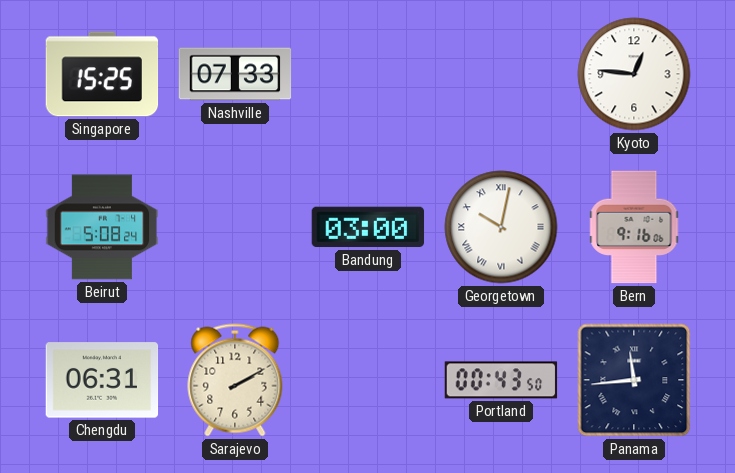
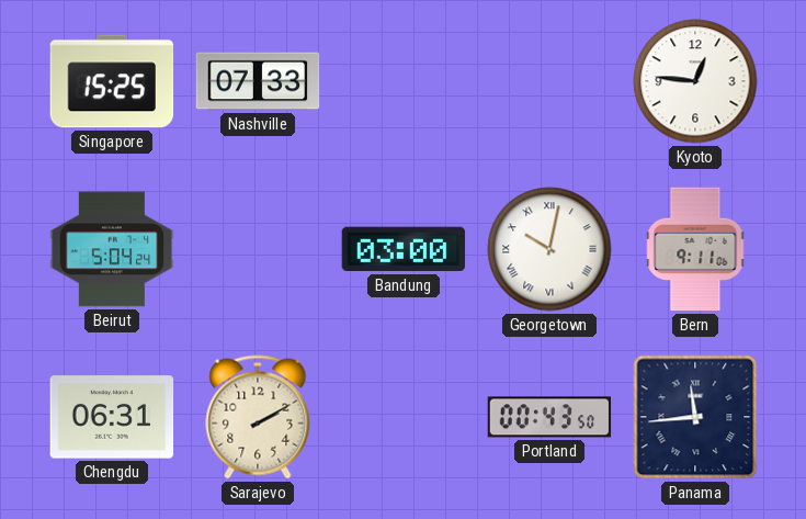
Beirut: 5:08 -> 5:04 (112, 249)
Bern: 9:16 -> 9:11 (695, 249)
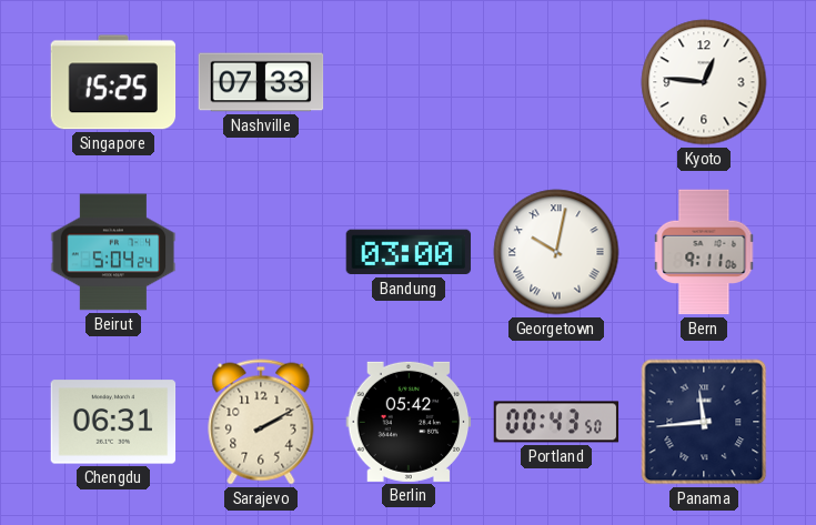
Berlin: none -> 05:42 (409, 422)
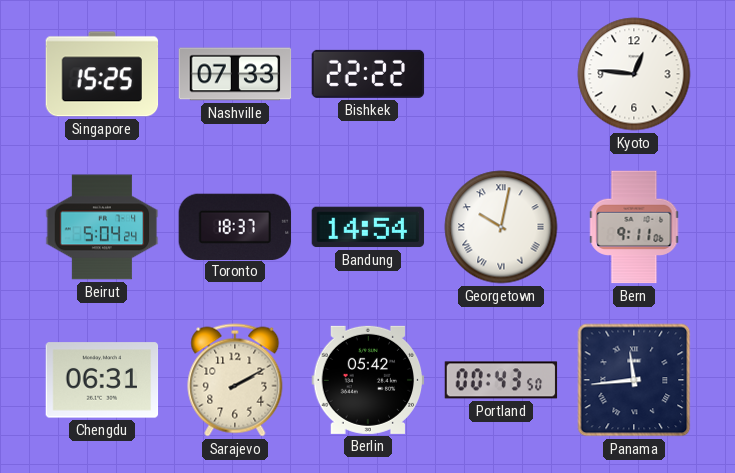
Bishkek: none -> 22:22 (368, 74)
Toronto: none -> 18:37 (235, 226)
Bandung: 03:00 -> 14:54 (368, 227)
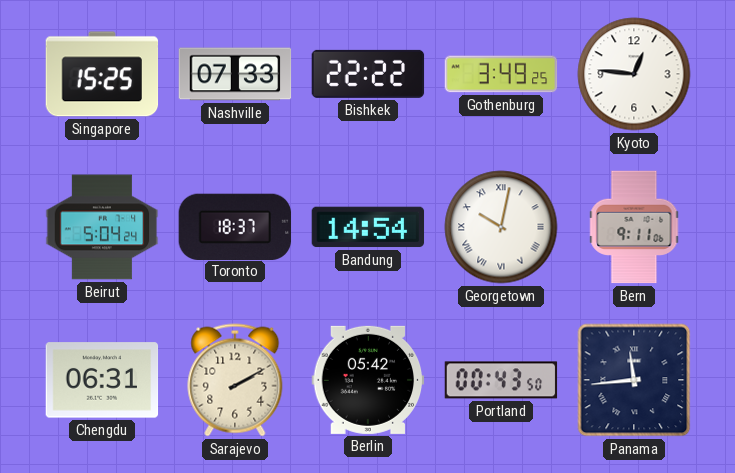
Gothenburg: none -> 3:49 (501, 74)
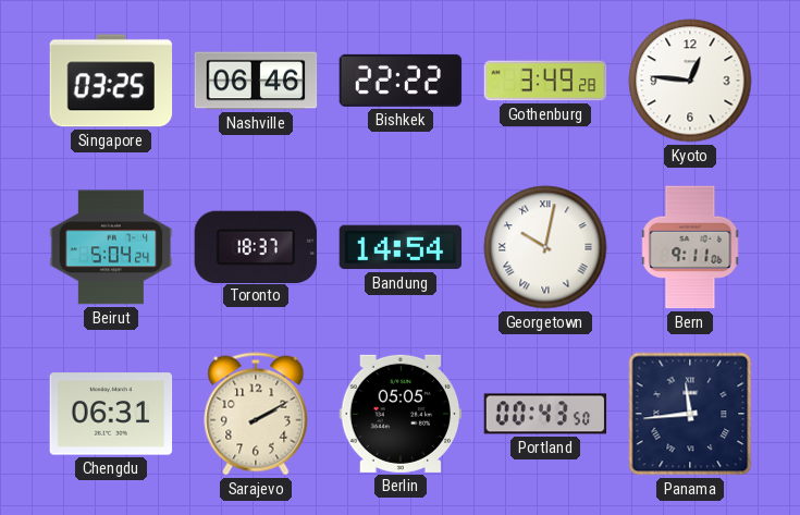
Singapore: 15:25 -> 03:25 (111, 81)
Nashville: 07:33 -> 06:46 (256, 81)
Gothenburg: 3:49:25 -> 3:49:28 (545, 81)
Berlin: 05:42 -> 05:05 (401, 414)
